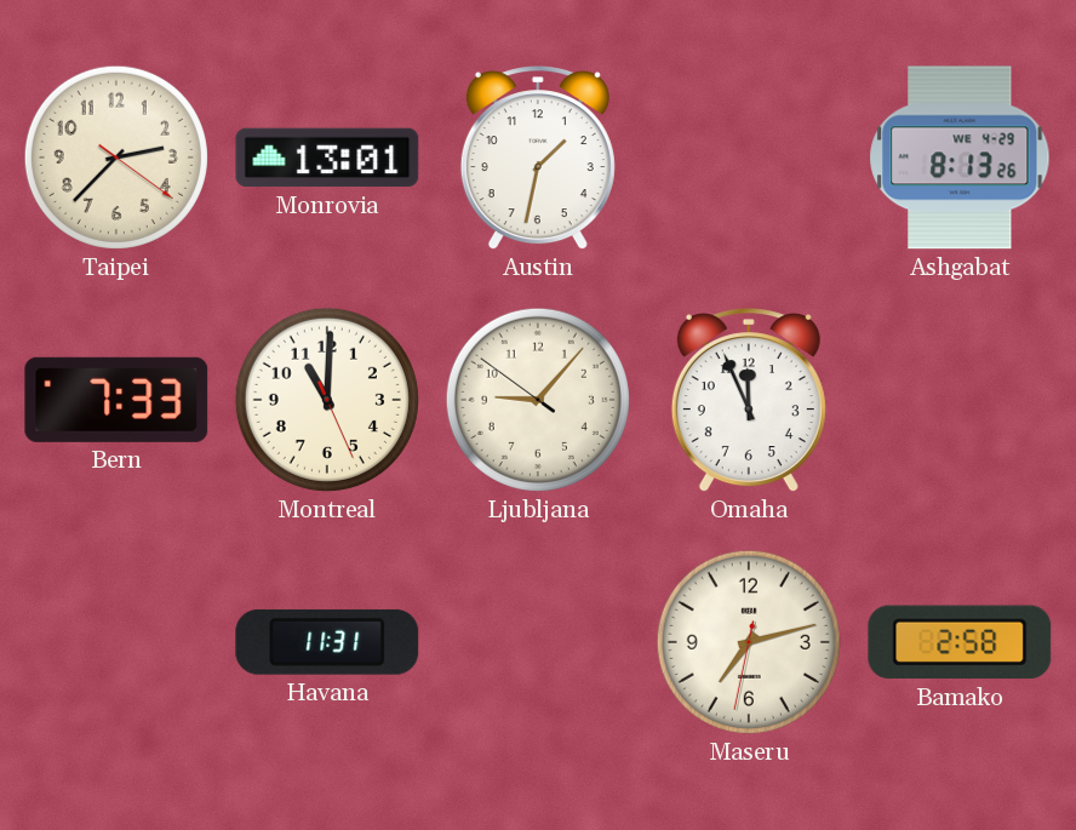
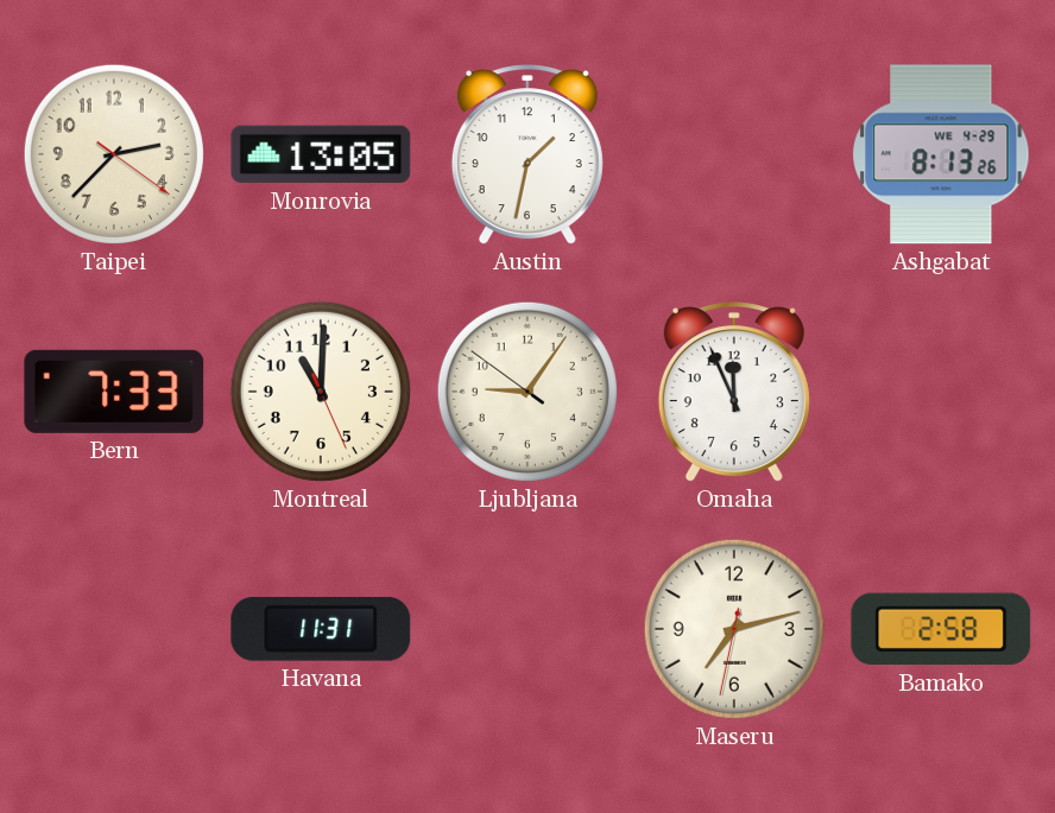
Monrovia: 13:01 -> 13:05 (321, 154)
Ljubljana: 9:06 -> 9:05 (527, 392)
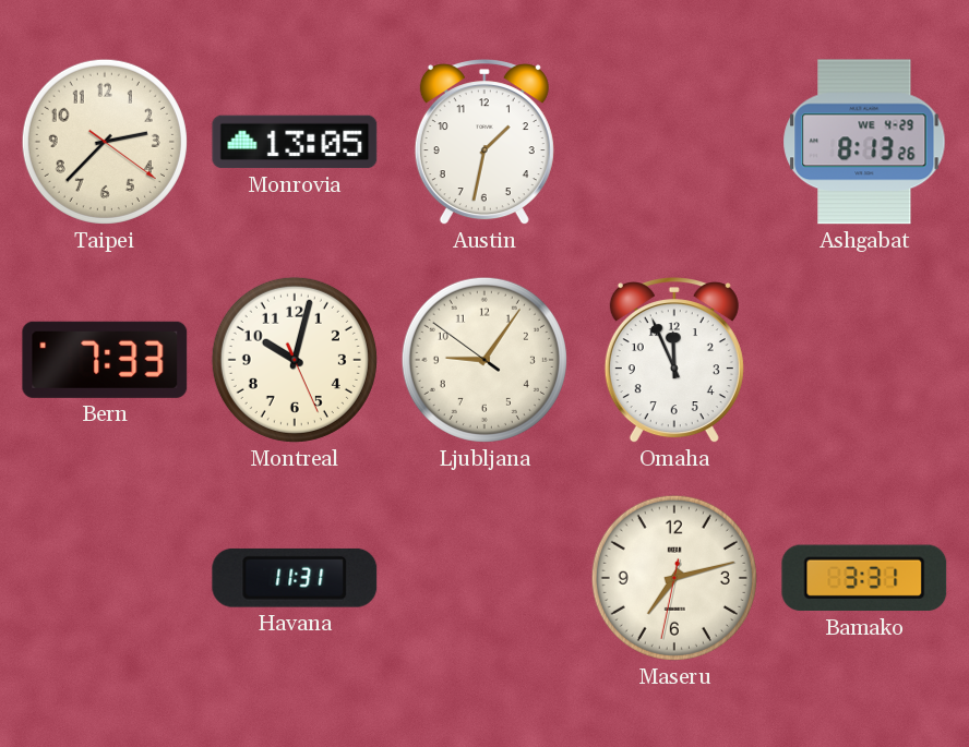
Montreal: 11:00 -> 10:02 (295, 360)
Bamako: 2:58 -> 3:31 (864, 578)
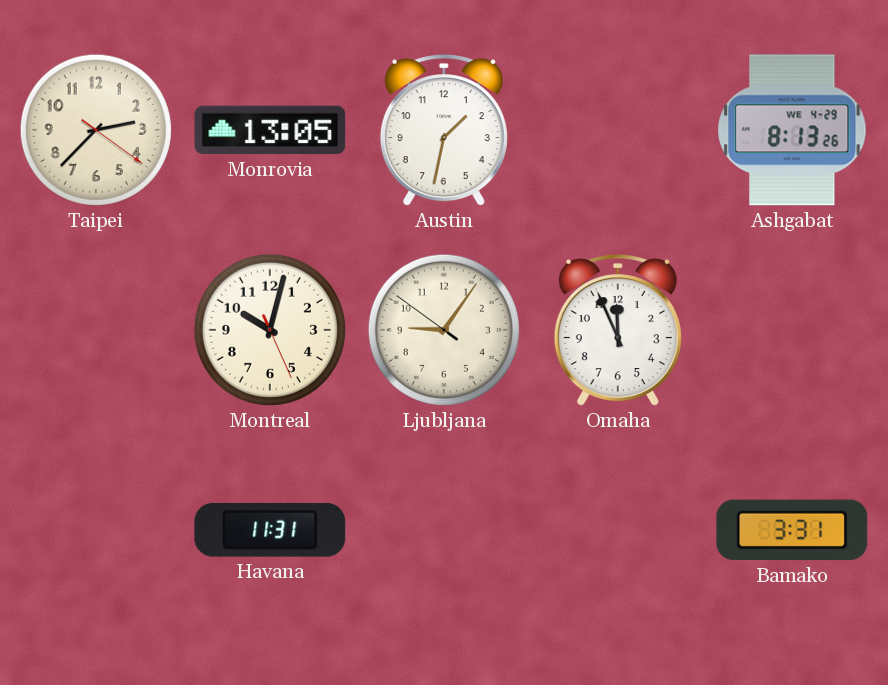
Bern: 7:33 -> none (105, 360)
Maseru: 7:12 -> none (674, 578)
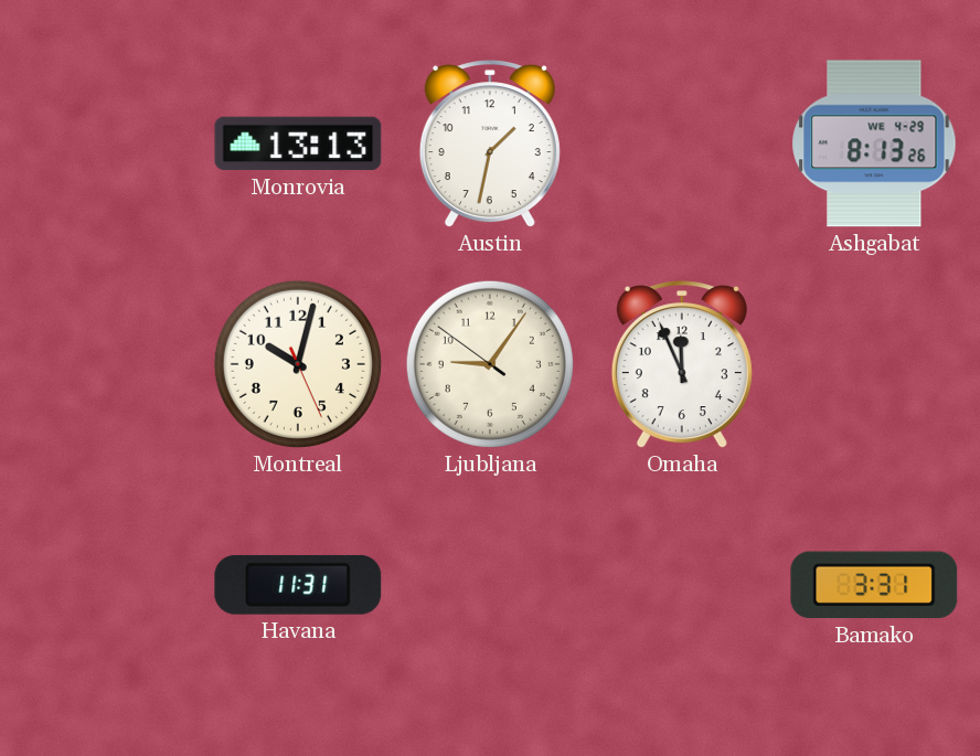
Taipei: 2:37 -> none (96, 130)
Monrovia: 13:05 -> 13:13 (298, 143)
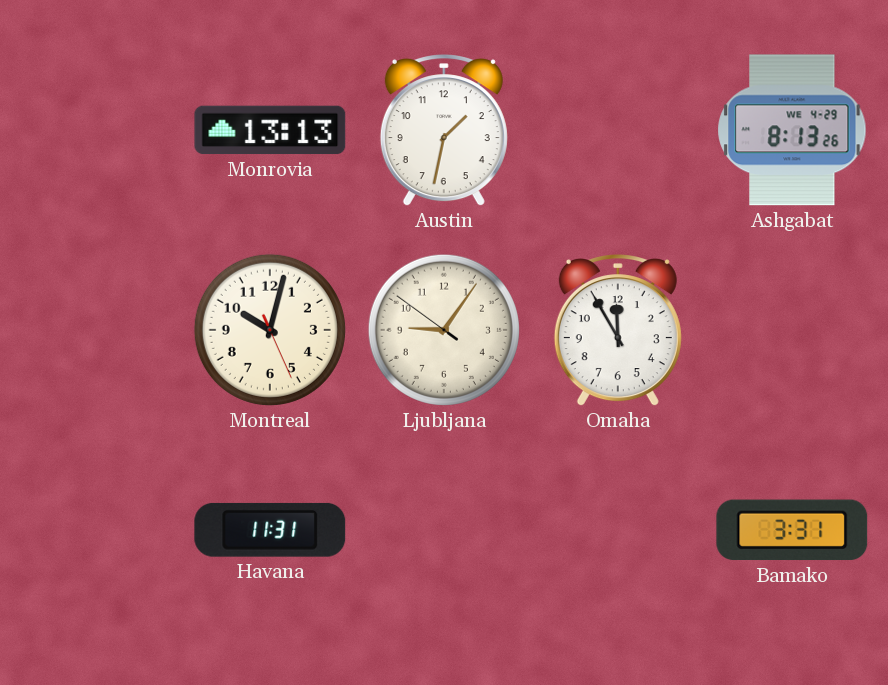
Omaha: 11:56 -> 11:55 (618, 331)
